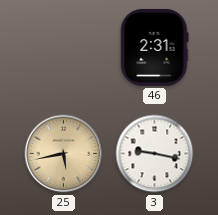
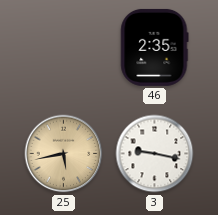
46: 2:31 -> 2:35 (155, 47)
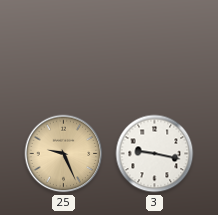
46: 2:35 -> none (155, 47)
25: 5:43 -> 9:26 (64, 154)
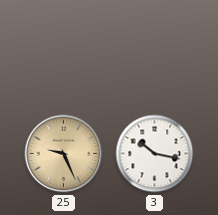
3: 9:17 -> 10:17 (155, 154)
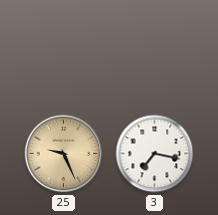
3: 10:17 -> 7:17 (155, 154)
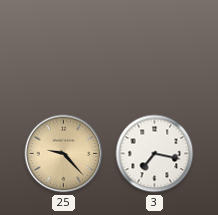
25: 9:26 -> 9:23 (64, 154)
